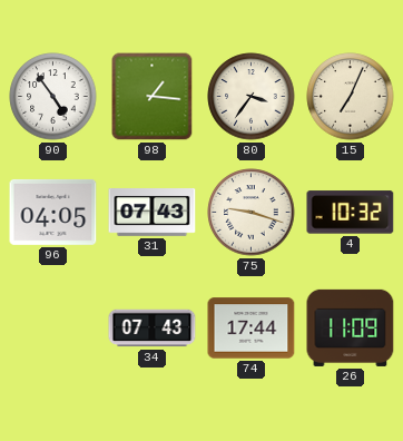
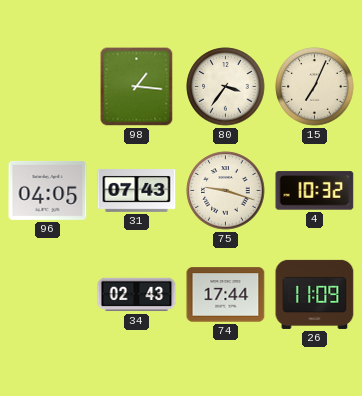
90: 4:54 -> none (53, 97)
34: 07:43 -> 02:43 (137, 295)
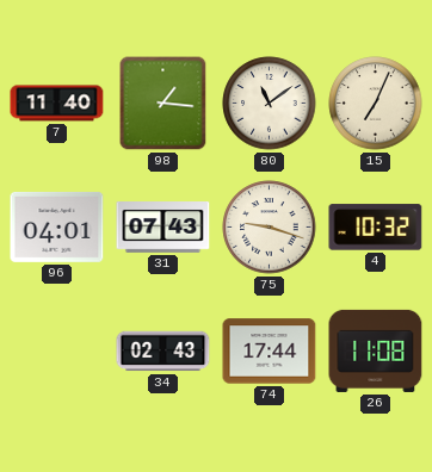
7: none -> 11:40 (57, 104)
80: 3:36 -> 11:09 (270, 104)
96: 04:05 -> 04:01 (57, 226)
26: 11:09 -> 11:08 (376, 350)
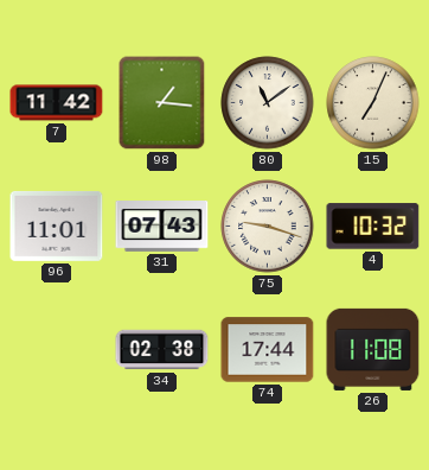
7: 11:40 -> 11:42 (57, 103)
96: 04:01 -> 11:01 (57, 226)
34: 02:43 -> 02:38 (162, 350)
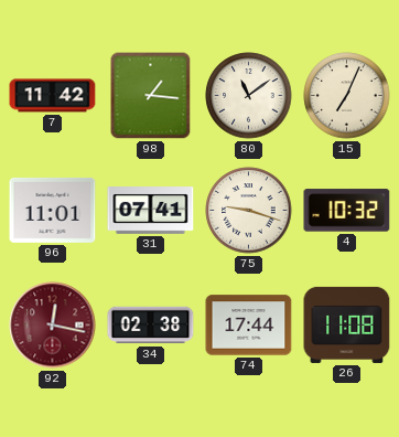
31: 07:43 -> 07:41 (151, 211)
92: none -> 12:17 (53, 326)
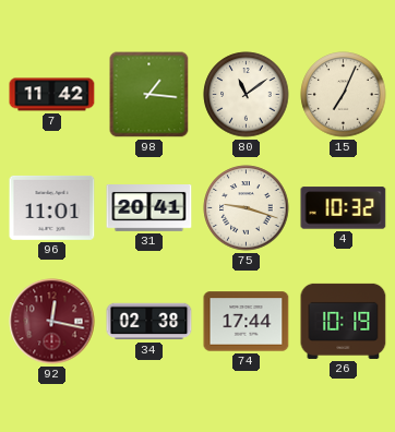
31: 07:41 -> 20:41 (149, 208)
26: 11:08 -> 10:19 (344, 321)
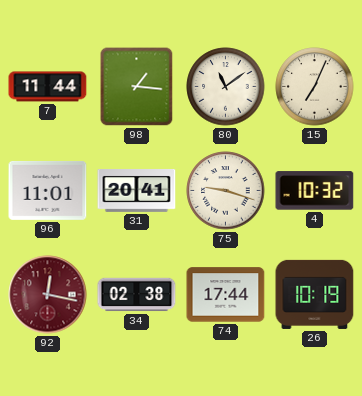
7: 11:42 -> 11:44 (48, 87)
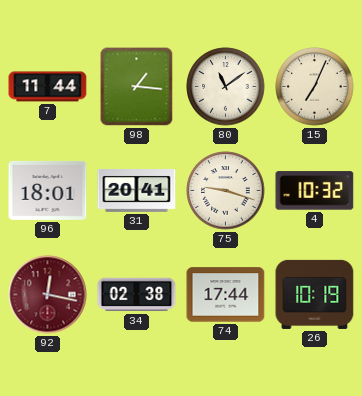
96: 11:01 -> 18:01 (48, 190)
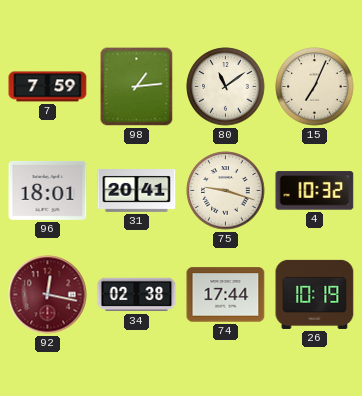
7: 11:44 -> 7:59 (48, 87)
98: 1:16 -> 1:14 (137, 87)
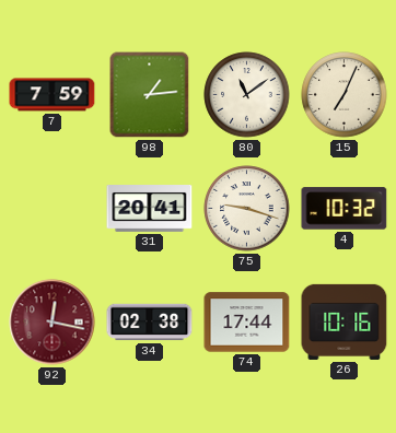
96: 18:01 -> none (48, 190)
26: 10:19 -> 10:16 (345, 321)
